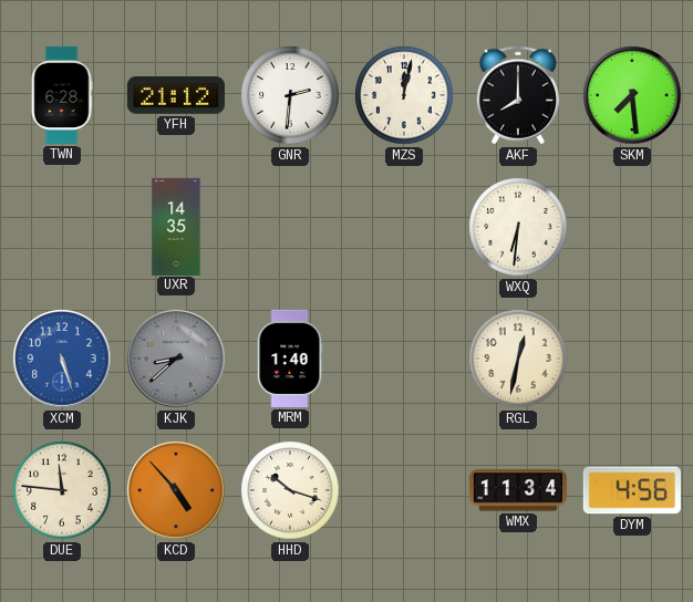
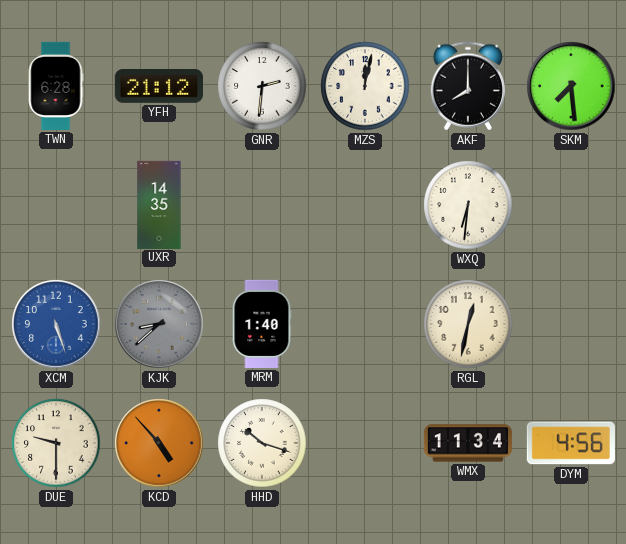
DUE: 11:46 -> 9:30 (56, 443)
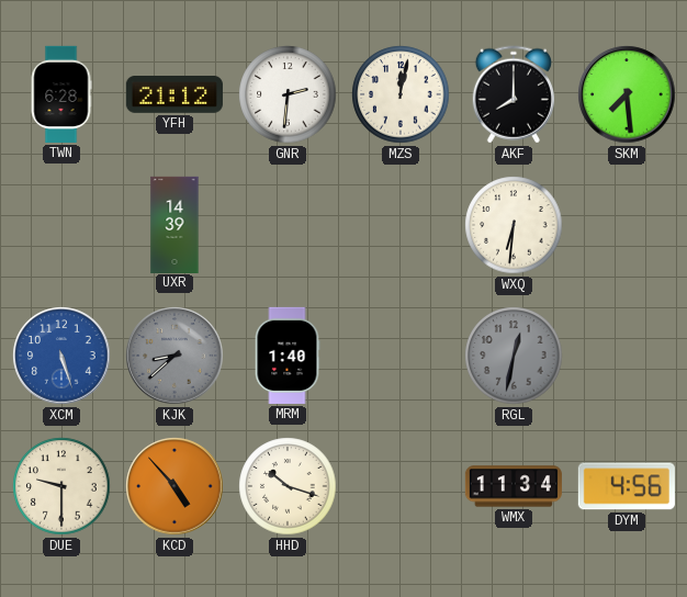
UXR: 14:35 -> 14:39 (174, 224)
RGL dial: cream -> grey (514, 356)
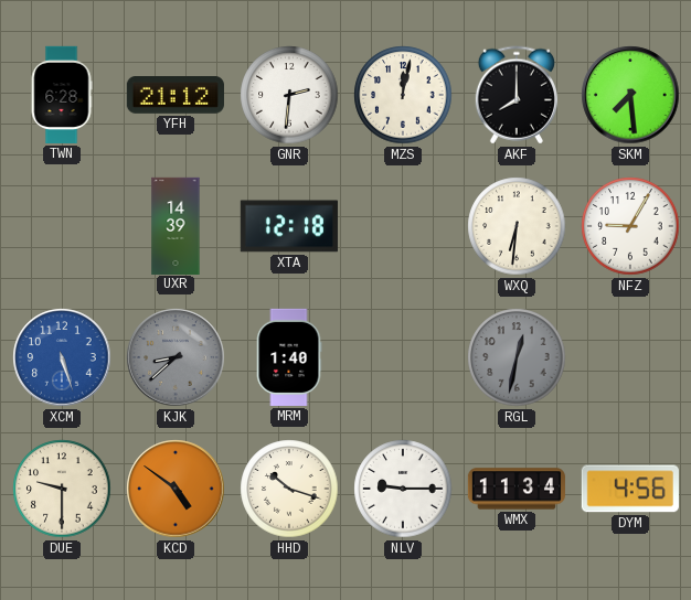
XTA: none -> 12:18 (289, 226)
NFZ: none -> 9:05 (630, 226)
KCD: 4:53 -> 4:51 (176, 489)
NLV: none -> 9:15 (403, 489)
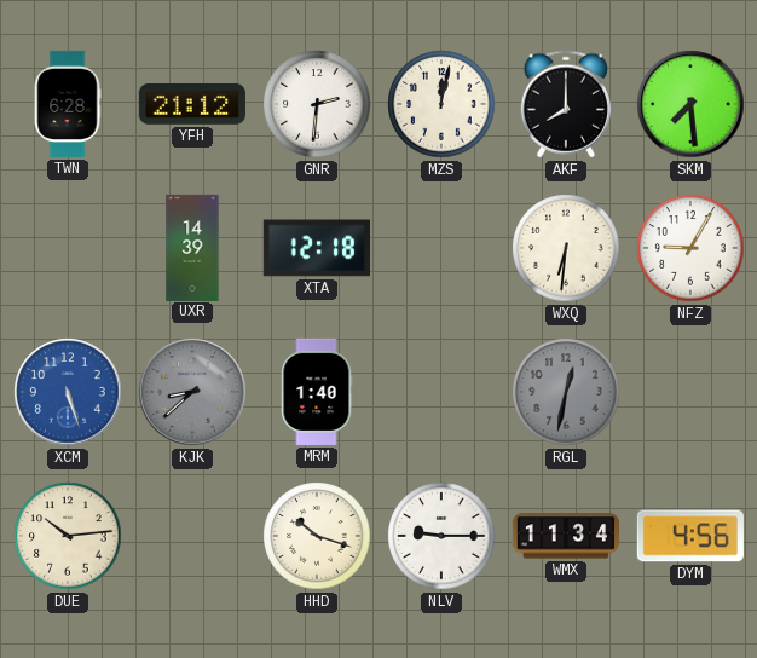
DUE: 9:30 -> 10:14 (68, 536)
KCD: 4:51 -> none (176, 489)
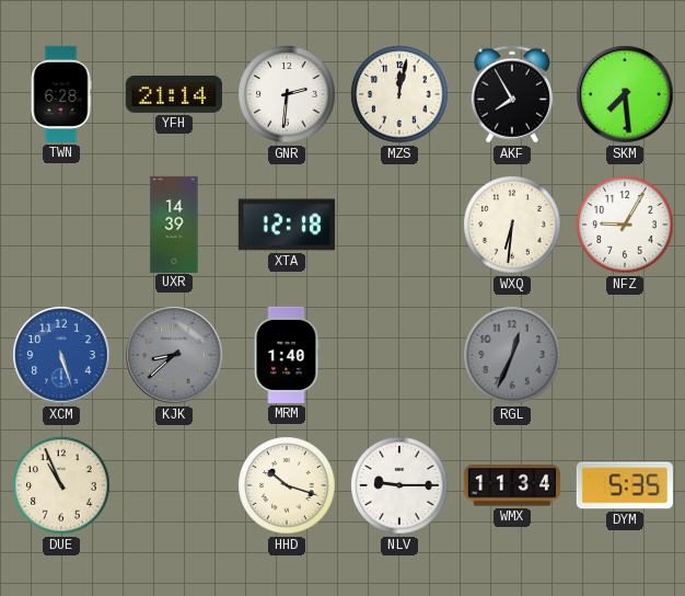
YFH: 21:12 -> 21:14 (174, 95)
AKF: 8:00 -> 7:55 (512, 94)
RGL: 12:32 -> 12:34 (512, 355)
DUE: 10:14 -> 10:56 (61, 485)
DYM: 4:56 -> 5:35 (625, 485)
